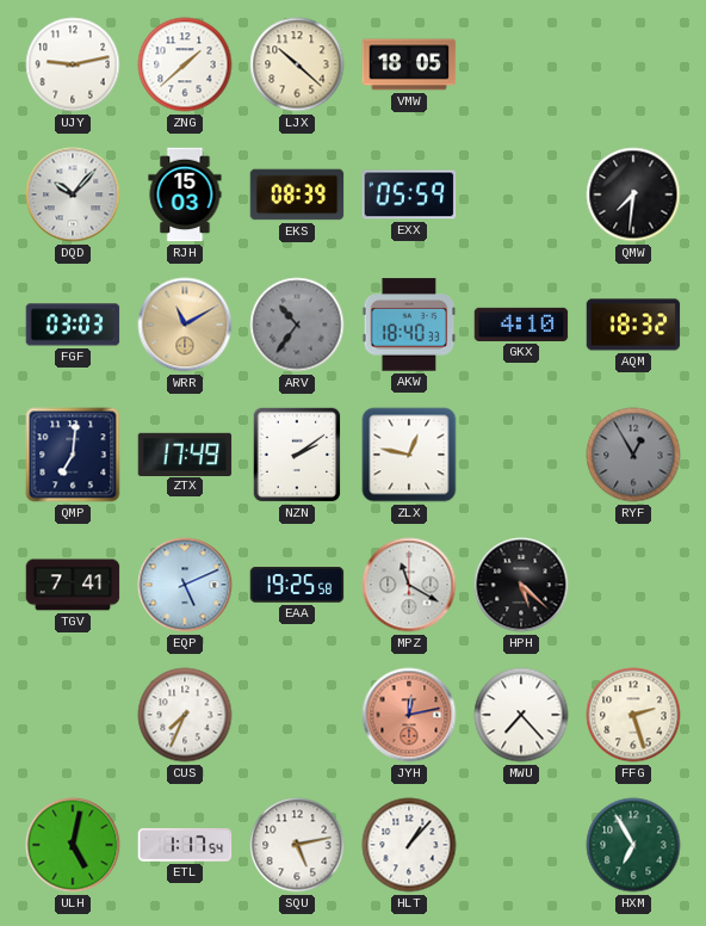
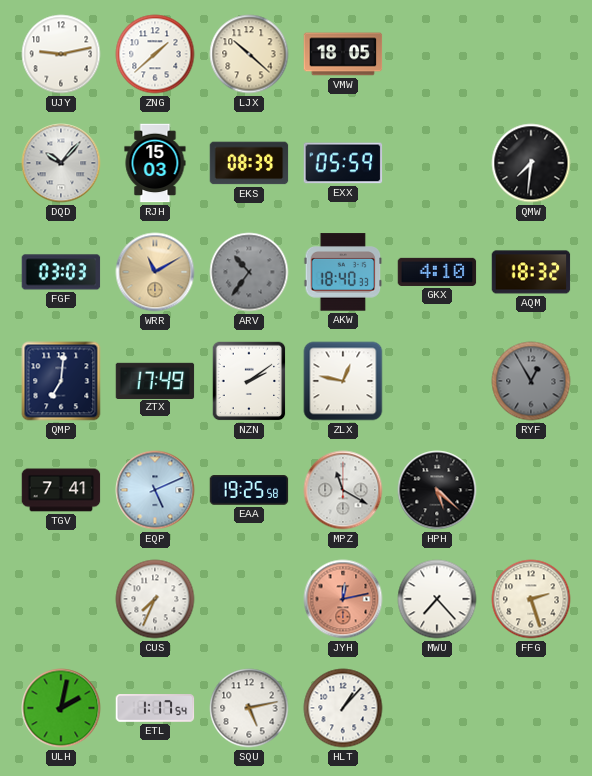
ULH: 5:02 -> 2:02 (61, 708)
HXM: 6:55 -> none (633, 845)
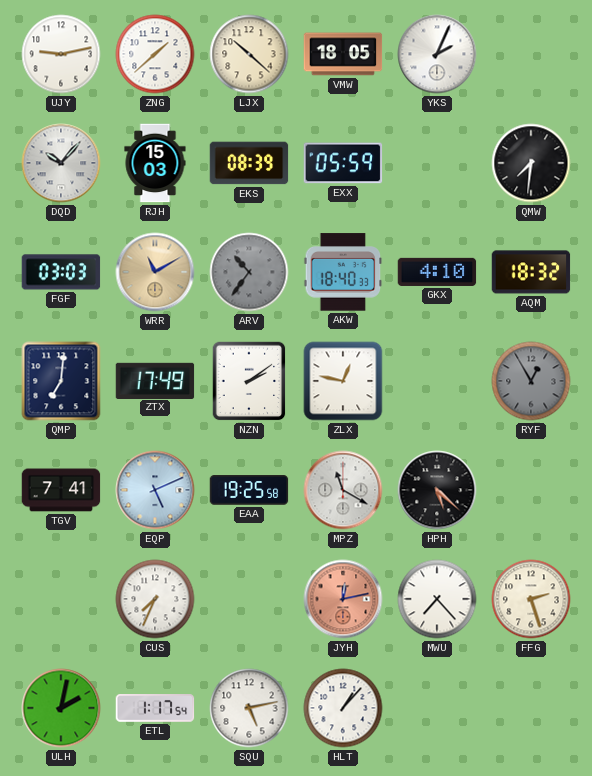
YKS: none -> 2:04 (437, 54)
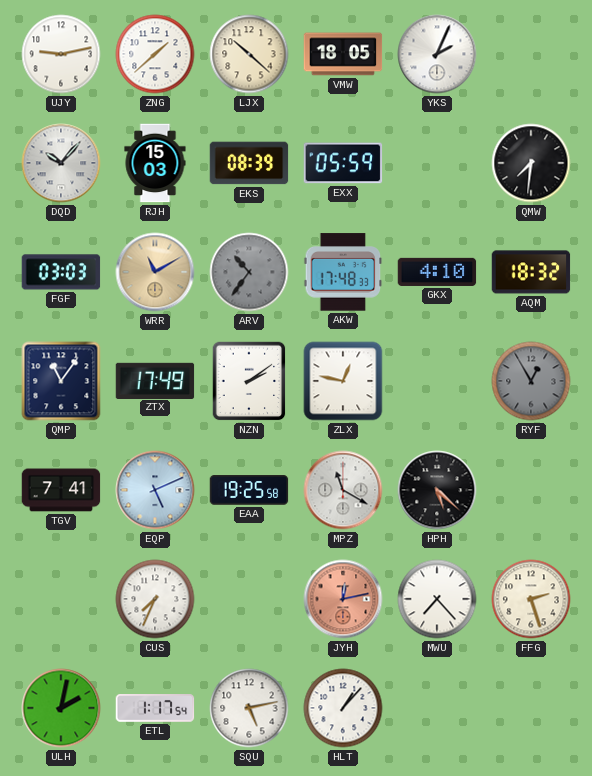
AKW: 18:40 -> 17:48 (343, 272)
QMP: 7:01 -> 11:06 (61, 381)
